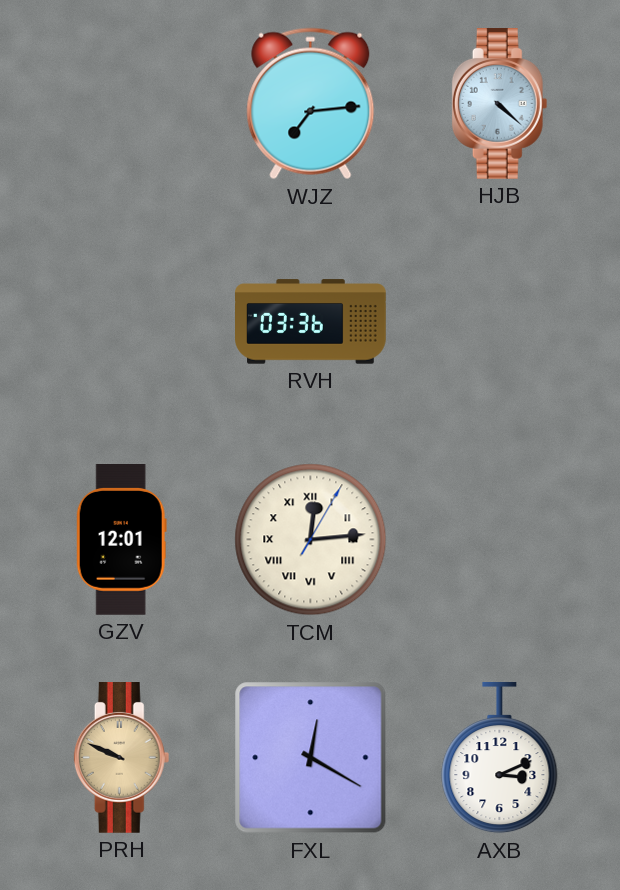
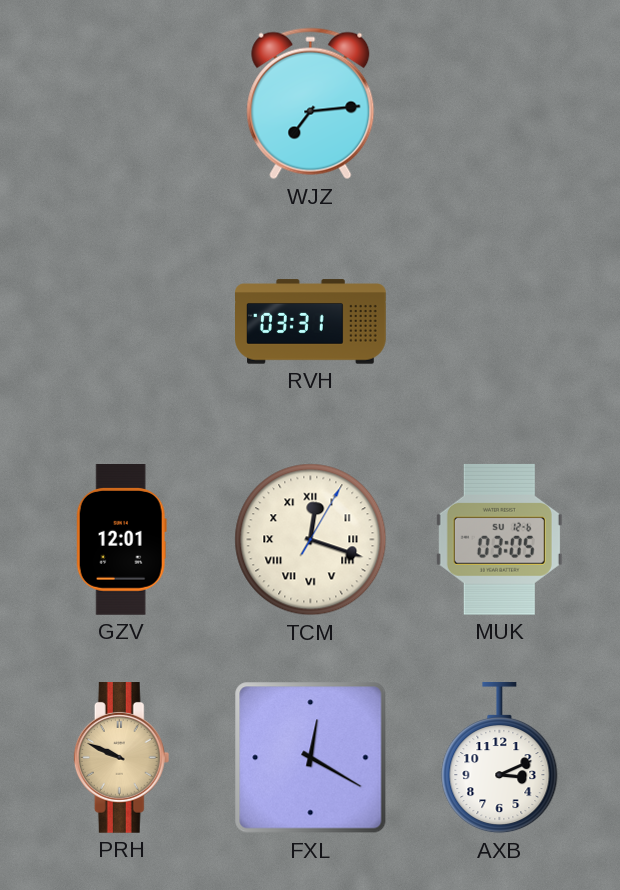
HJB: 4:22 -> none (500, 104)
RVH: 03:36 -> 03:31 (311, 322)
TCM: 12:14 -> 12:18 (311, 540)
MUK: none -> 03:05 (499, 539)
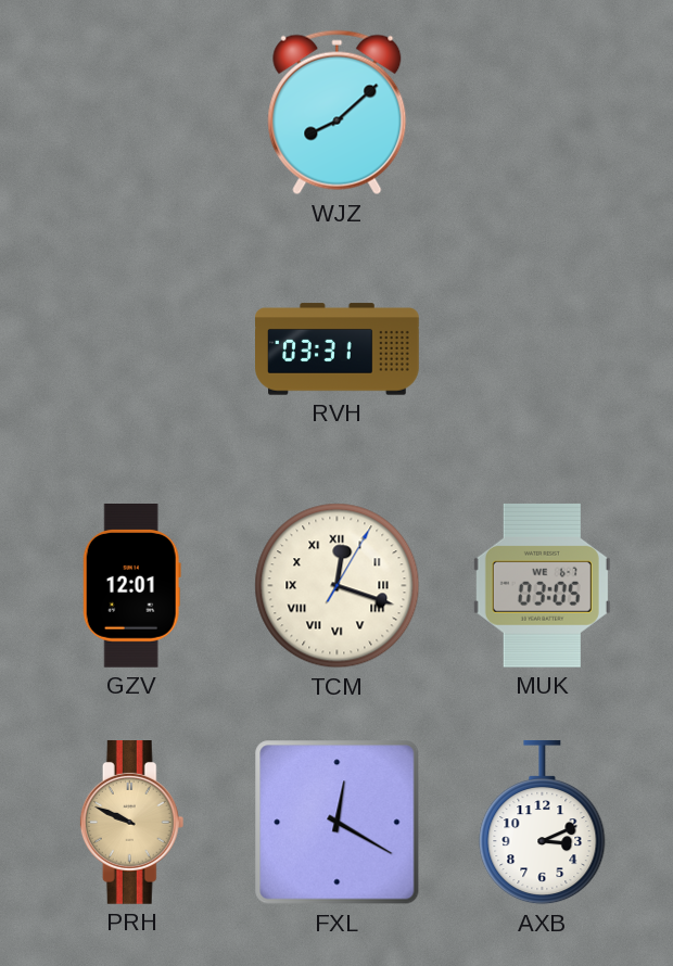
WJZ: 7:14 -> 8:08 (338, 113)
MUK date: SU 12-6 -> WE 6-7 (542, 585)
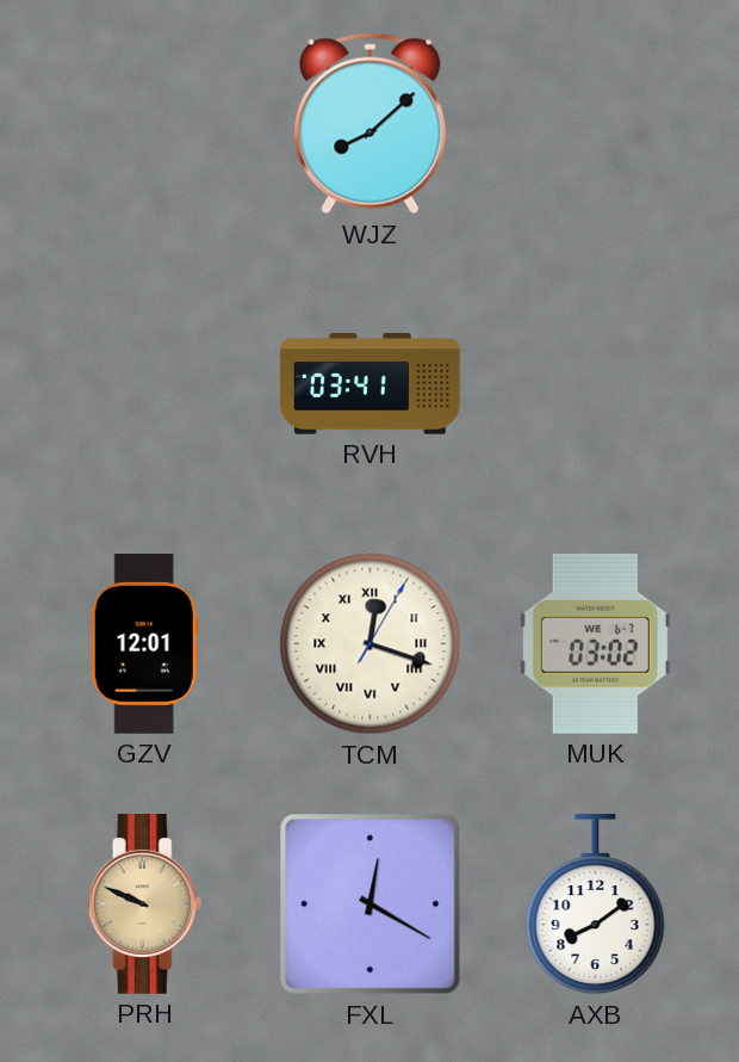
RVH: 03:31 -> 03:41 (371, 384)
MUK: 03:05 -> 03:02 (595, 643)
AXB: 3:11 -> 8:09 (596, 904)
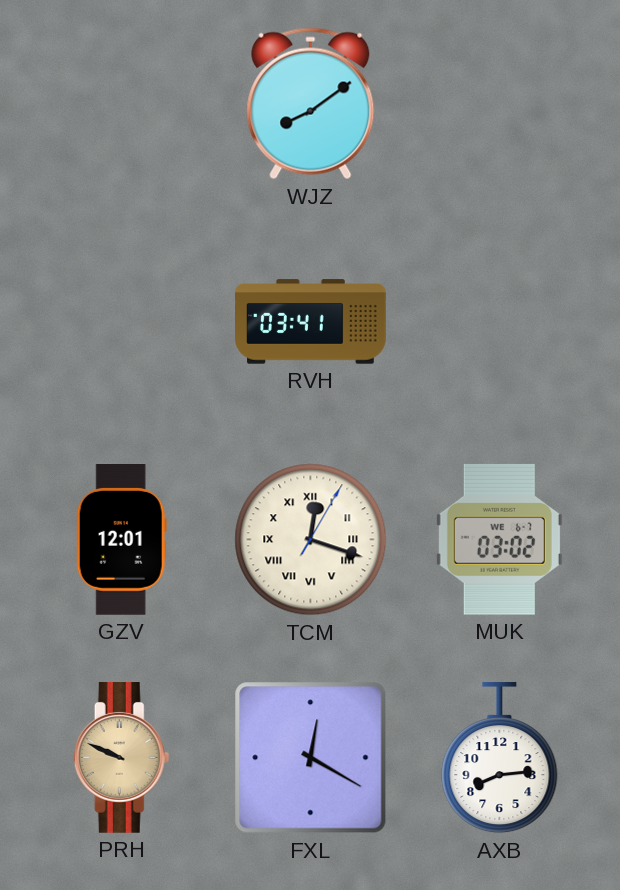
WJZ: 8:08 -> 8:09 (311, 104)
AXB: 8:09 -> 8:14 (500, 758)
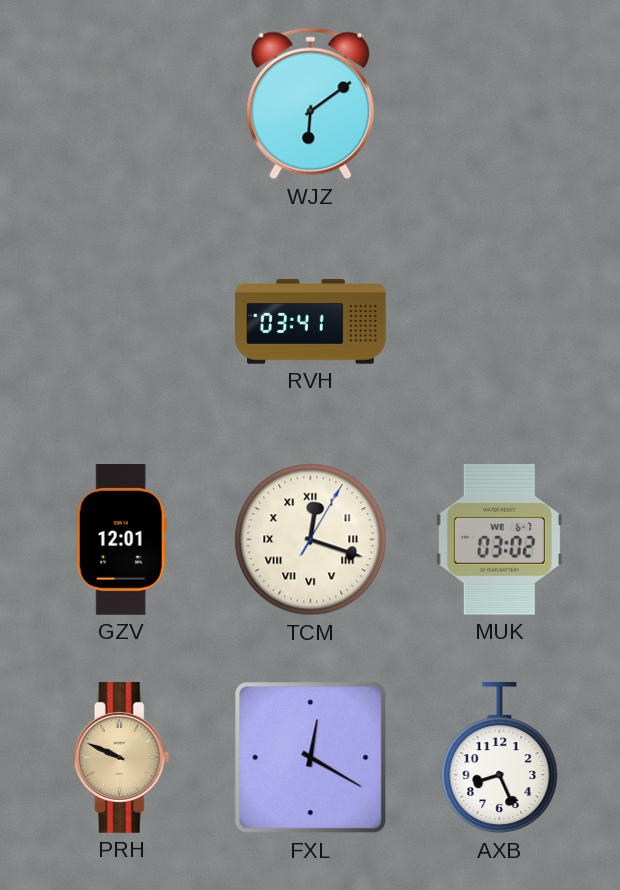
WJZ: 8:09 -> 6:09 (311, 104)
AXB: 8:14 -> 8:26 (500, 758)
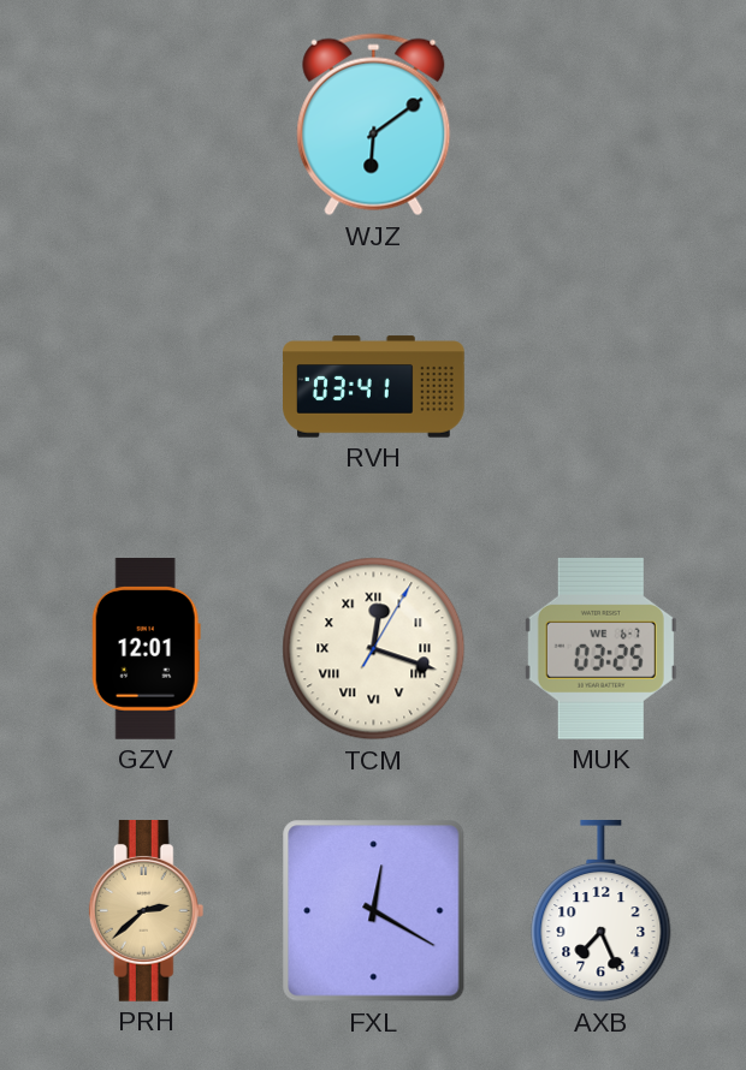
MUK: 03:02 -> 03:25 (600, 648)
PRH: 9:49 -> 2:38 (147, 911)
AXB: 8:26 -> 7:26 (602, 911)
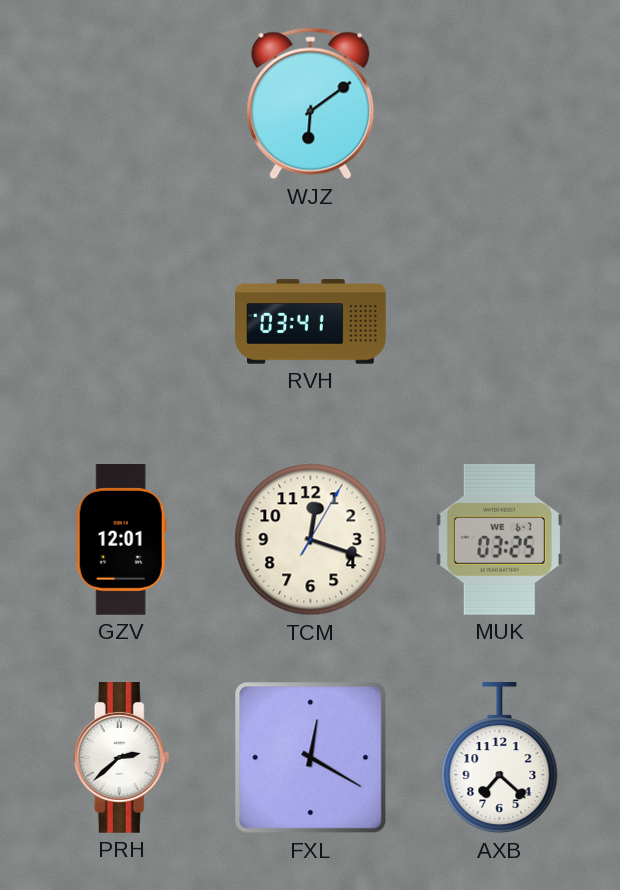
TCM numerals: Roman -> Arabic (311, 540)
PRH dial: champagne -> white (122, 758)
AXB: 7:26 -> 7:22 (500, 758)
